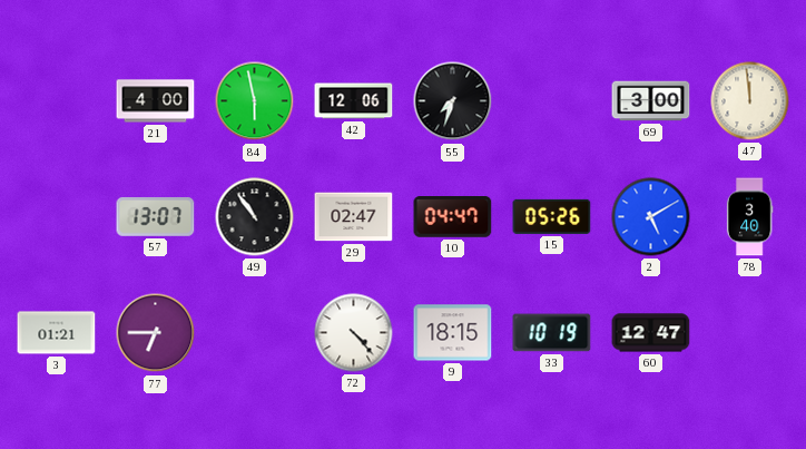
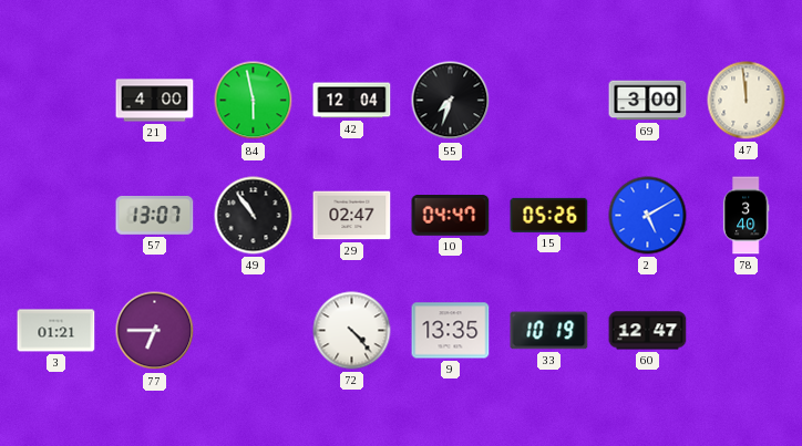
42: 12:06 -> 12:04 (352, 101)
9: 18:15 -> 13:35 (451, 331)
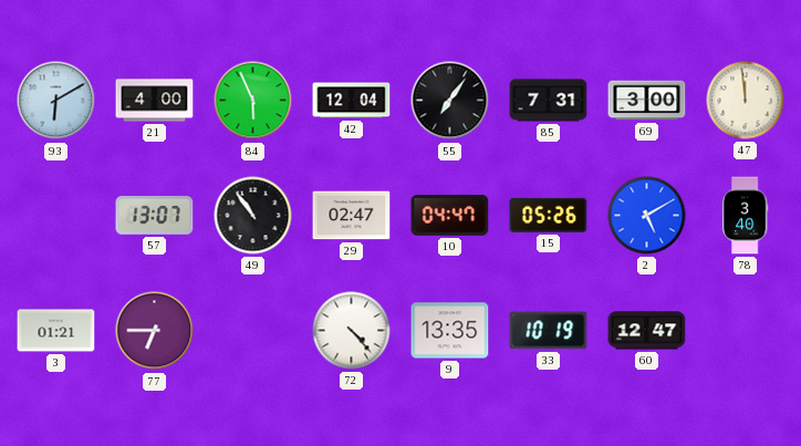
93: none -> 6:10 (56, 101)
84: 5:58 -> 5:56 (253, 101)
55: 7:33 -> 7:06 (450, 101)
85: none -> 7:31 (549, 101)
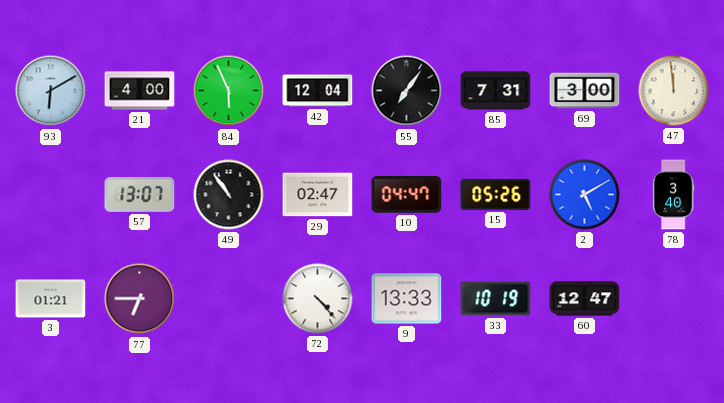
9: 13:35 -> 13:33 (407, 299)
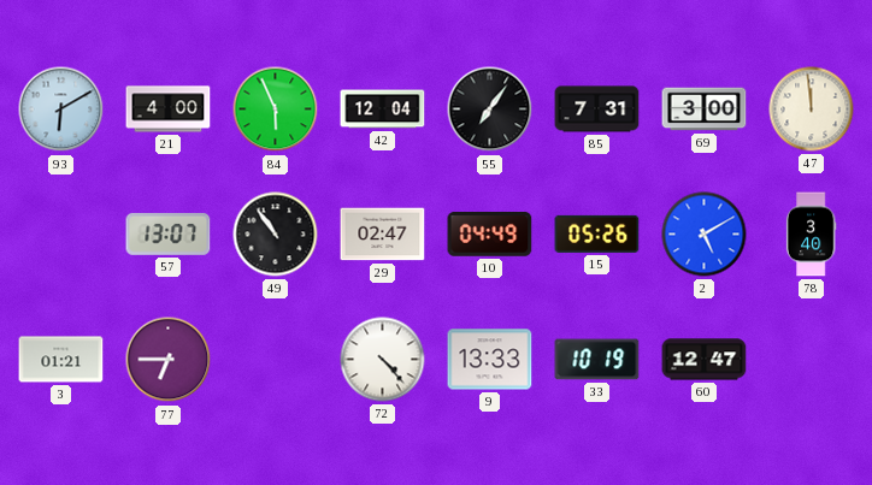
10: 04:47 -> 04:49 (490, 235)
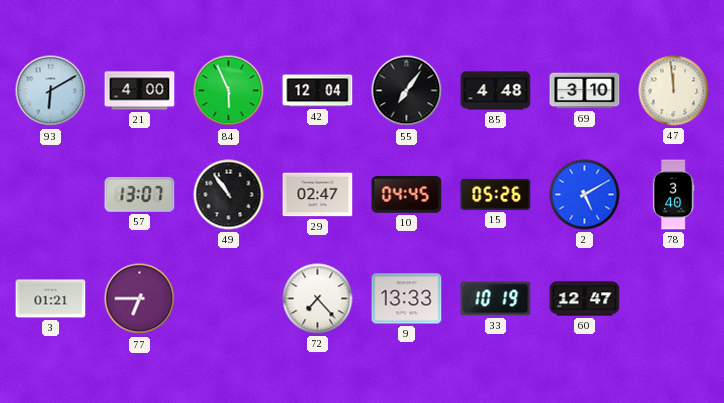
85: 7:31 -> 4:48 (496, 91)
69: 3:00 -> 3:10 (585, 91)
10: 04:49 -> 04:45 (407, 195)
72: 4:23 -> 7:23 (318, 299)
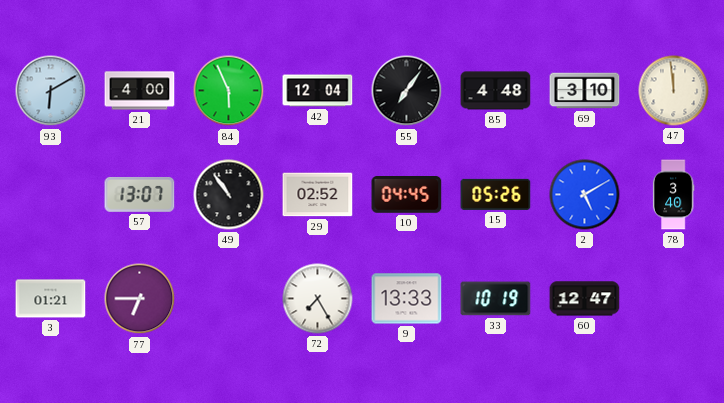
29: 02:47 -> 02:52 (318, 195)
72: 7:23 -> 7:25 (318, 299)
